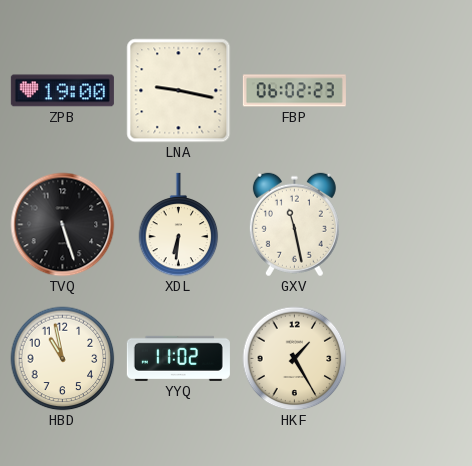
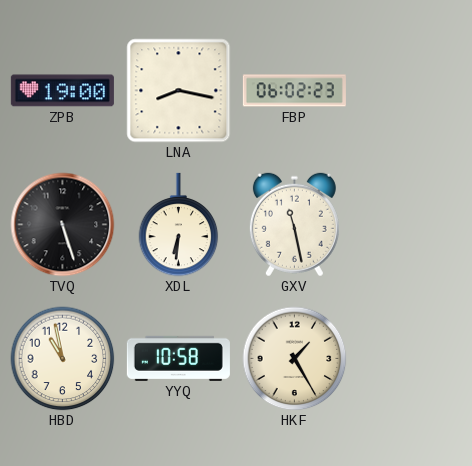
LNA: 9:17 -> 8:17 (179, 91)
YYQ: 11:02 -> 10:58 (178, 358)
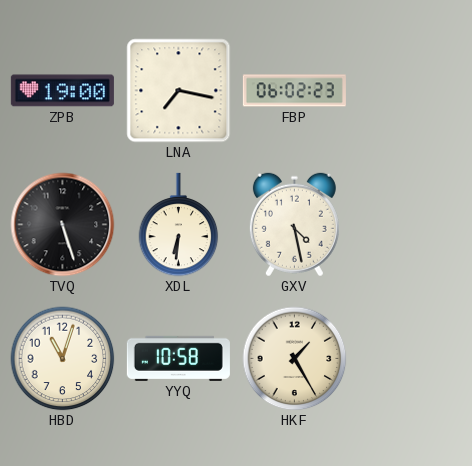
LNA: 8:17 -> 7:17 (179, 91)
GXV: 11:28 -> 4:28 (294, 225)
HBD: 10:58 -> 11:03 (63, 359)
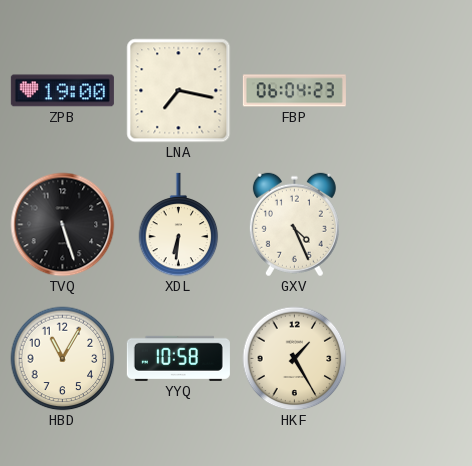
FBP: 06:02 -> 06:04 (294, 91)
GXV: 4:28 -> 4:26 (294, 225)
HBD: 11:03 -> 11:05 (63, 359)
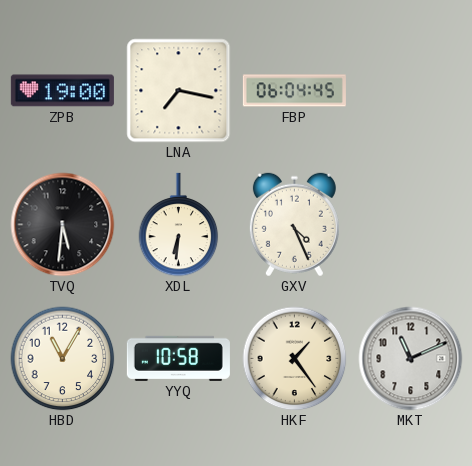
FBP: 06:04:23 -> 06:04:45 (294, 91)
TVQ: 5:27 -> 5:31 (63, 225)
HKF: 1:25 -> 1:24 (295, 359)
MKT: none -> 11:11 (411, 359)
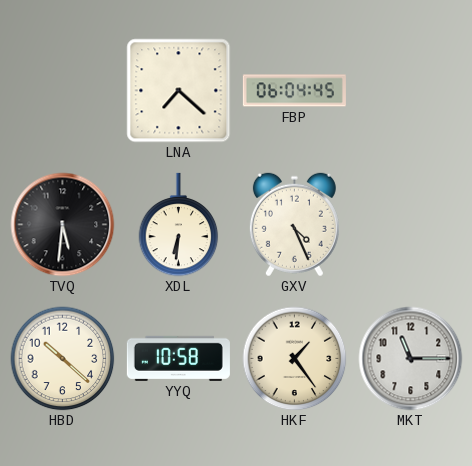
ZPB: 19:00 -> none (62, 91)
LNA: 7:17 -> 7:22 (179, 91)
HBD: 11:05 -> 10:22 (63, 359)
MKT: 11:11 -> 11:15 (411, 359)
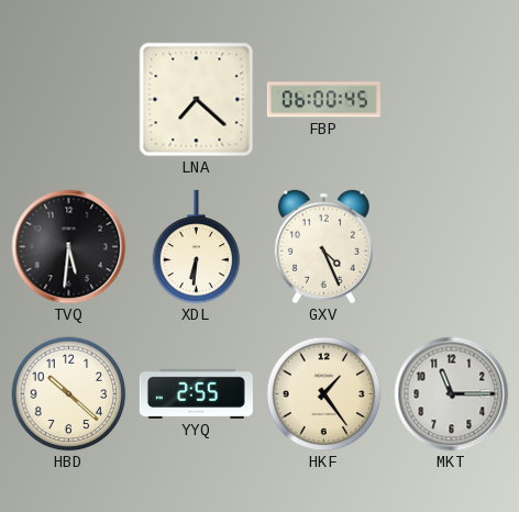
FBP: 06:04 -> 06:00 (323, 100)
YYQ: 10:58 -> 2:55 (196, 393)
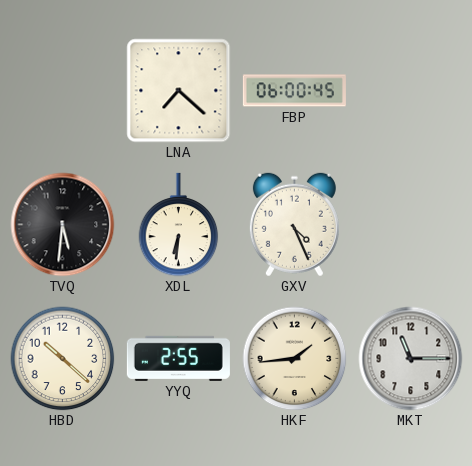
HKF: 1:24 -> 1:44 (295, 359)
